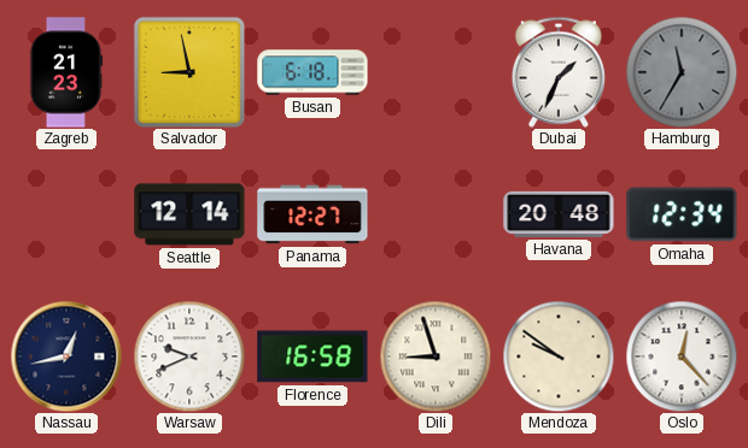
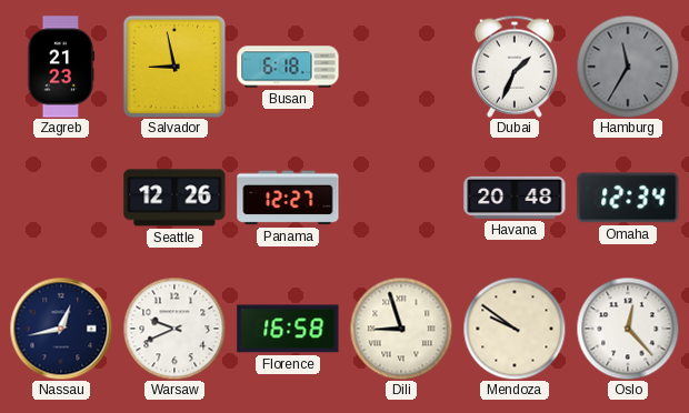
Seattle: 12:14 -> 12:26 (174, 198)
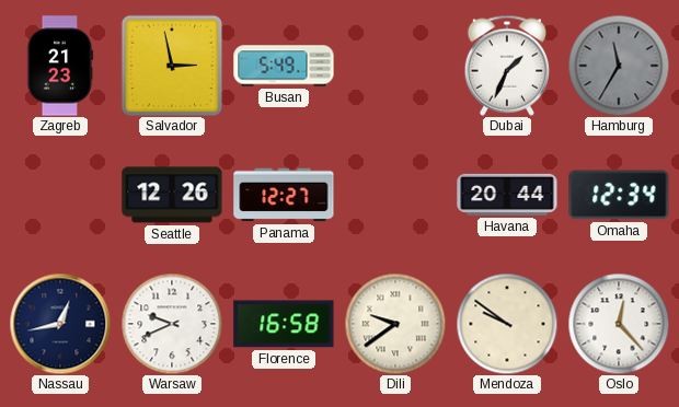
Salvador: 8:58 -> 2:58 (172, 66)
Busan: 6:18 -> 5:49 (284, 66)
Havana: 20:48 -> 20:44 (507, 195)
Dili: 8:57 -> 9:39 (395, 324)
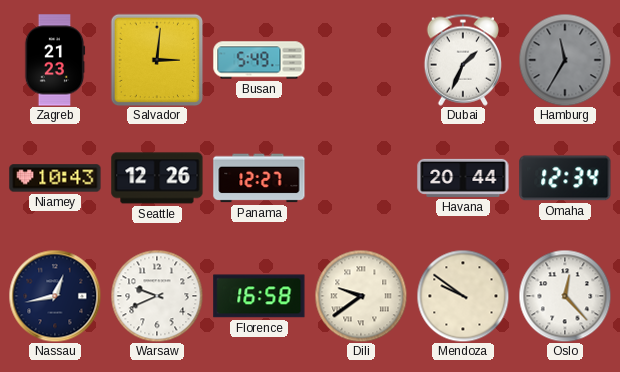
Salvador: 2:58 -> 3:01 (157, 60)
Niamey: none -> 10:43 (55, 178)
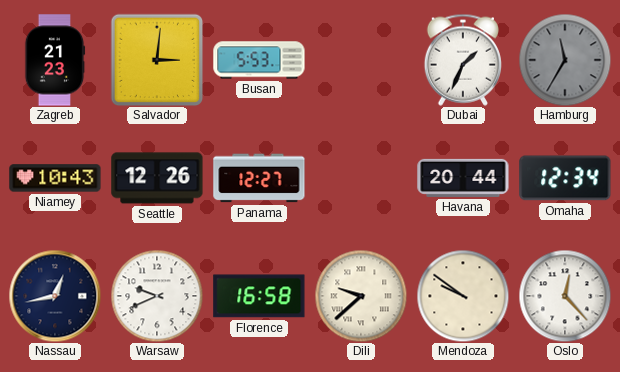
Busan: 5:49 -> 5:53 (259, 60)
Dili: 9:39 -> 9:38 (361, 296)
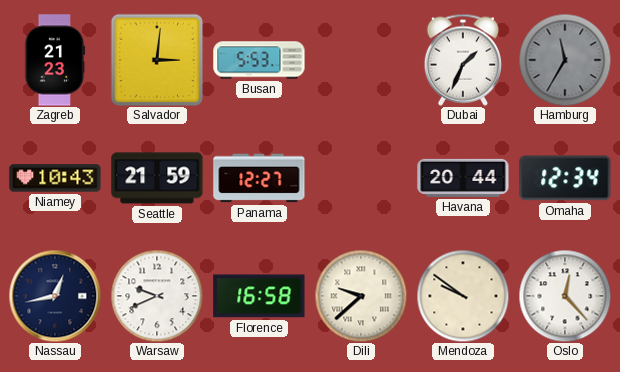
Seattle: 12:26 -> 21:59 (157, 178)
